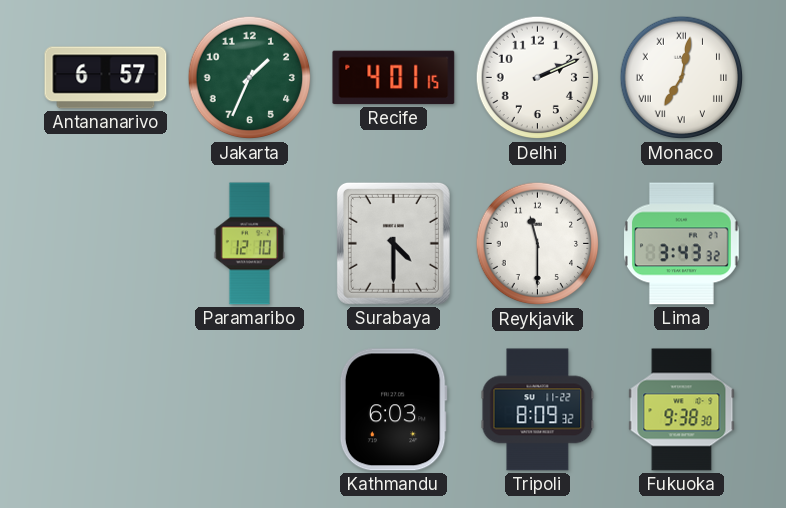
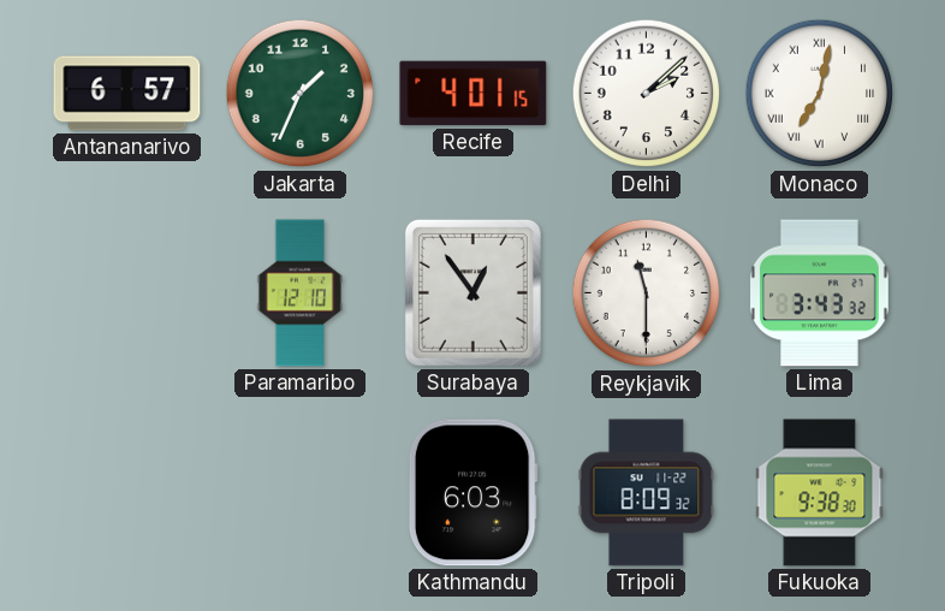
Delhi: 2:11 -> 2:08 (647, 94)
Surabaya: 4:30 -> 12:54 (472, 292)
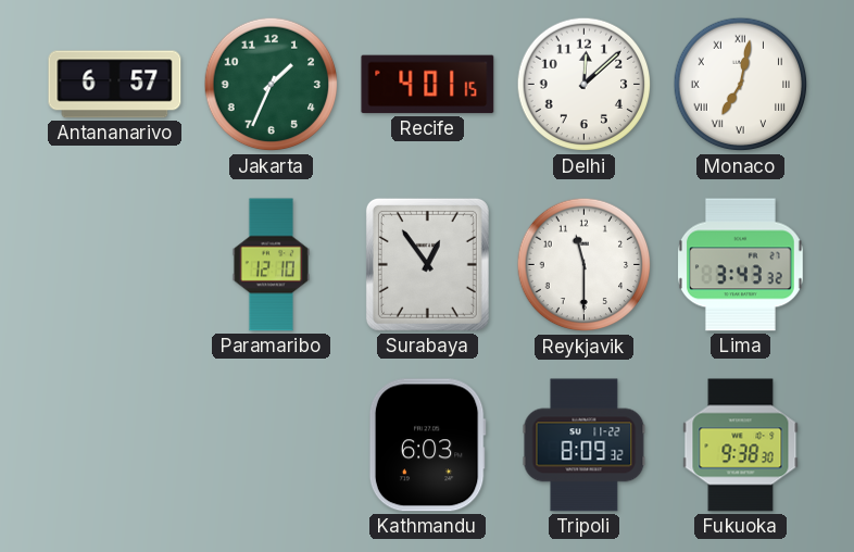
Delhi: 2:08 -> 12:08 (585, 85)
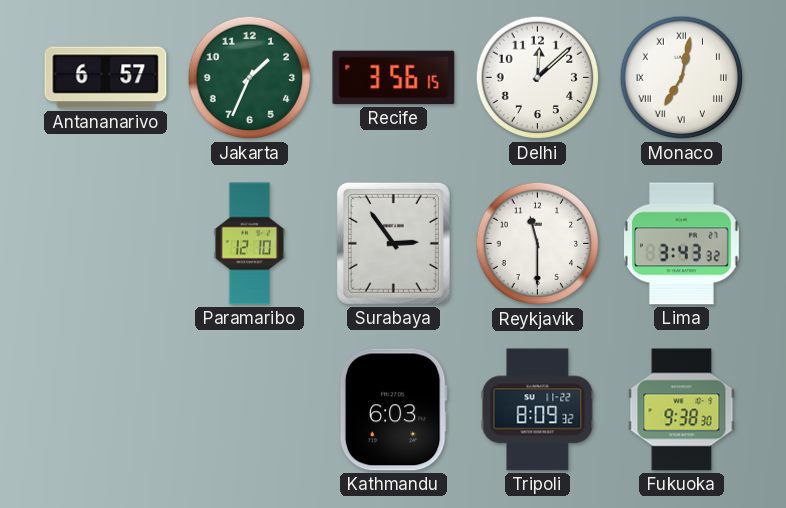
Recife: 4:01 -> 3:56 (394, 78)
Surabaya: 12:54 -> 2:54 (393, 243)
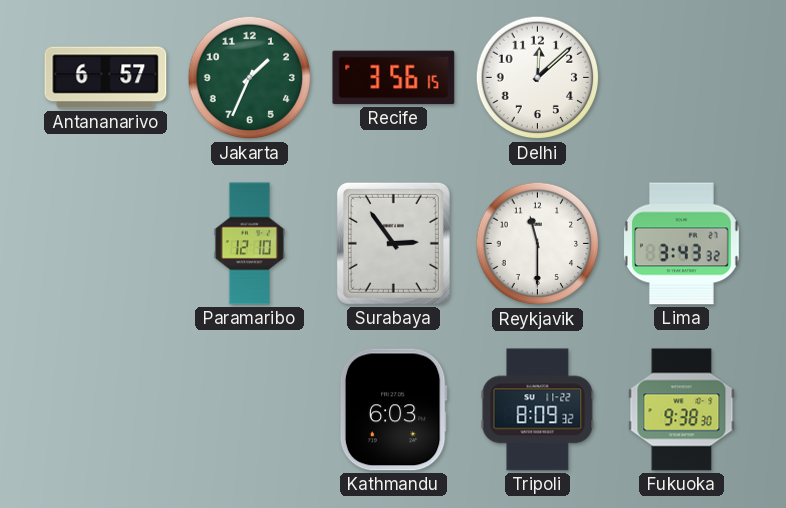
Monaco: 7:02 -> none (682, 78)
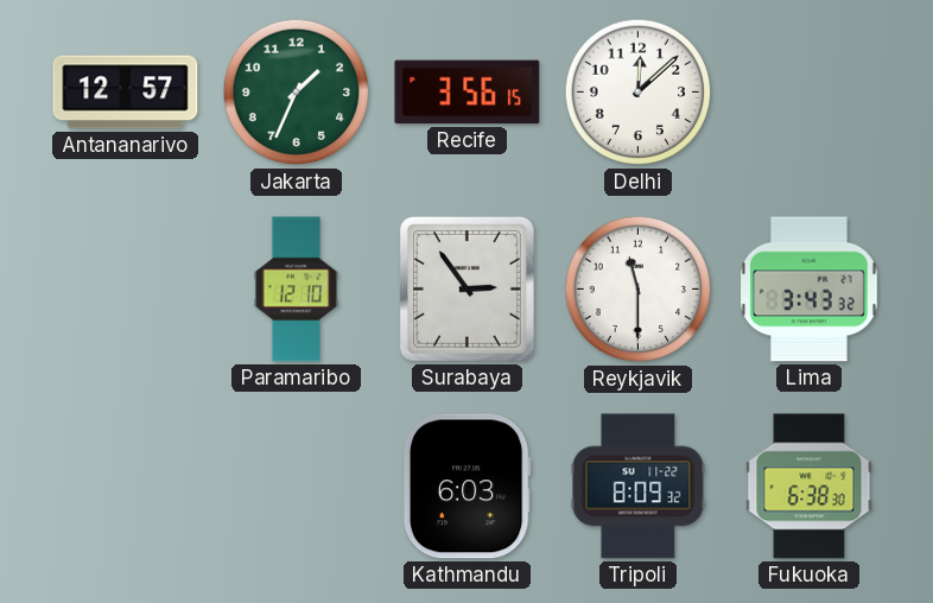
Antananarivo: 6:57 -> 12:57 (126, 93)
Fukuoka: 9:38 -> 6:38 (810, 487)
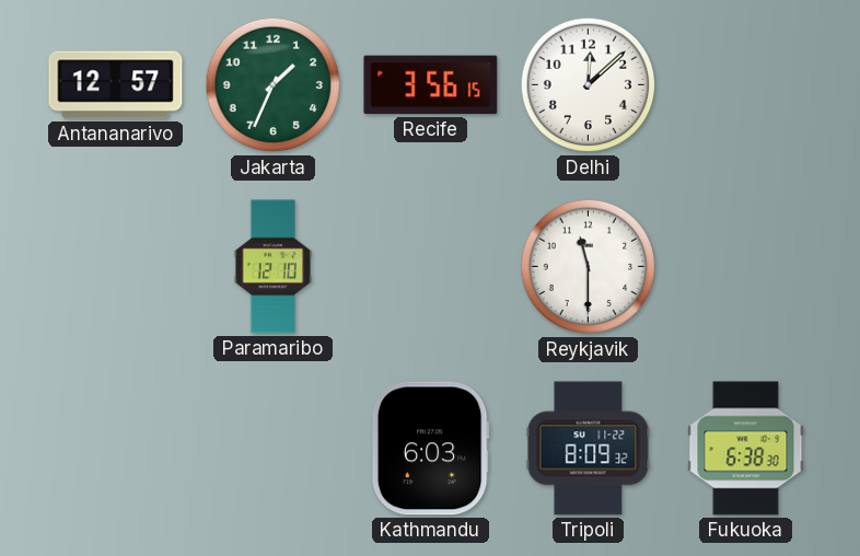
Surabaya: 2:54 -> none (466, 288)
Lima: 3:43 -> none (810, 290)
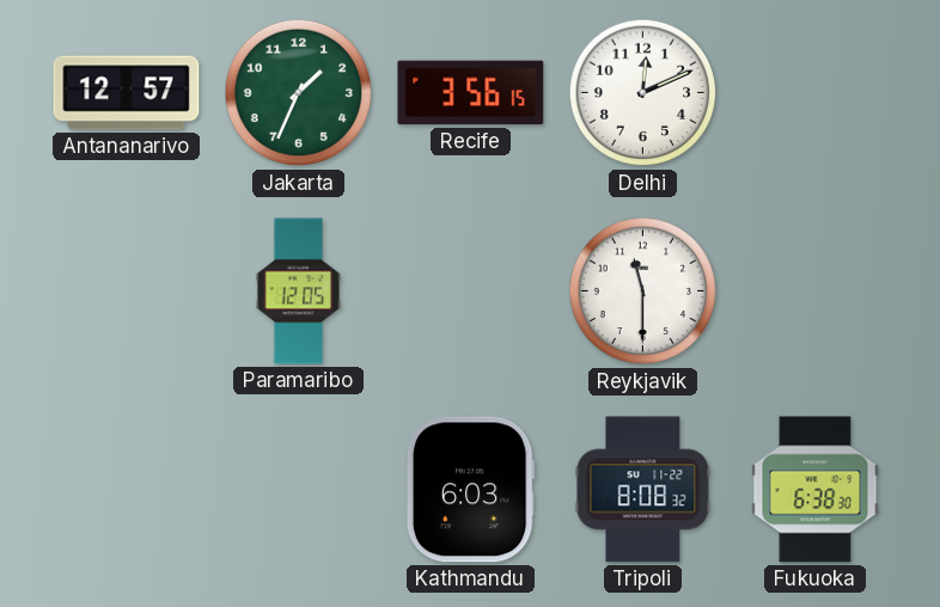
Delhi: 12:08 -> 12:11 (643, 93)
Paramaribo: 12:10 -> 12:05 (298, 292)
Tripoli: 8:09 -> 8:08 (643, 490)
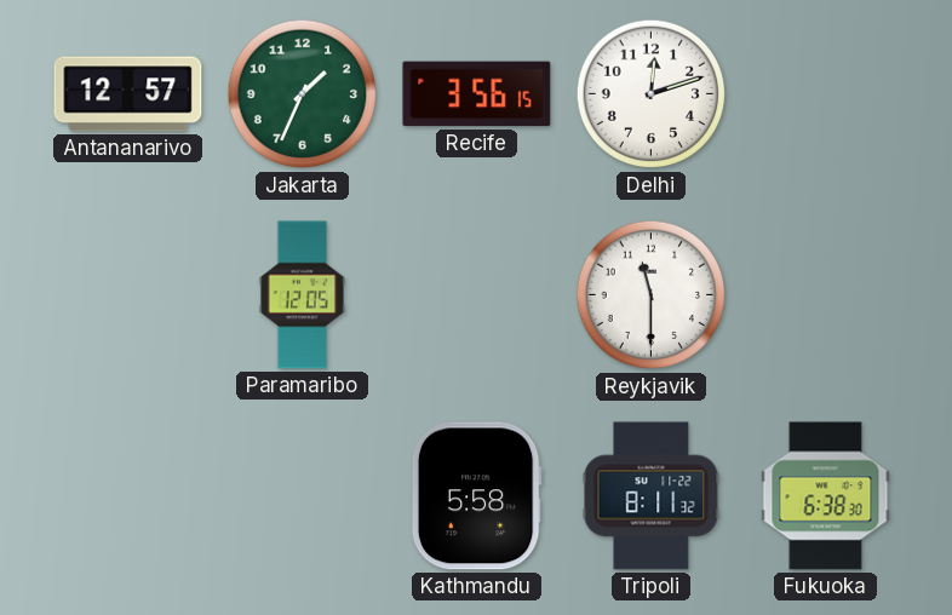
Delhi: 12:11 -> 12:12 (652, 94)
Kathmandu: 6:03 -> 5:58 (476, 496)
Tripoli: 8:08 -> 8:11 (652, 496)
